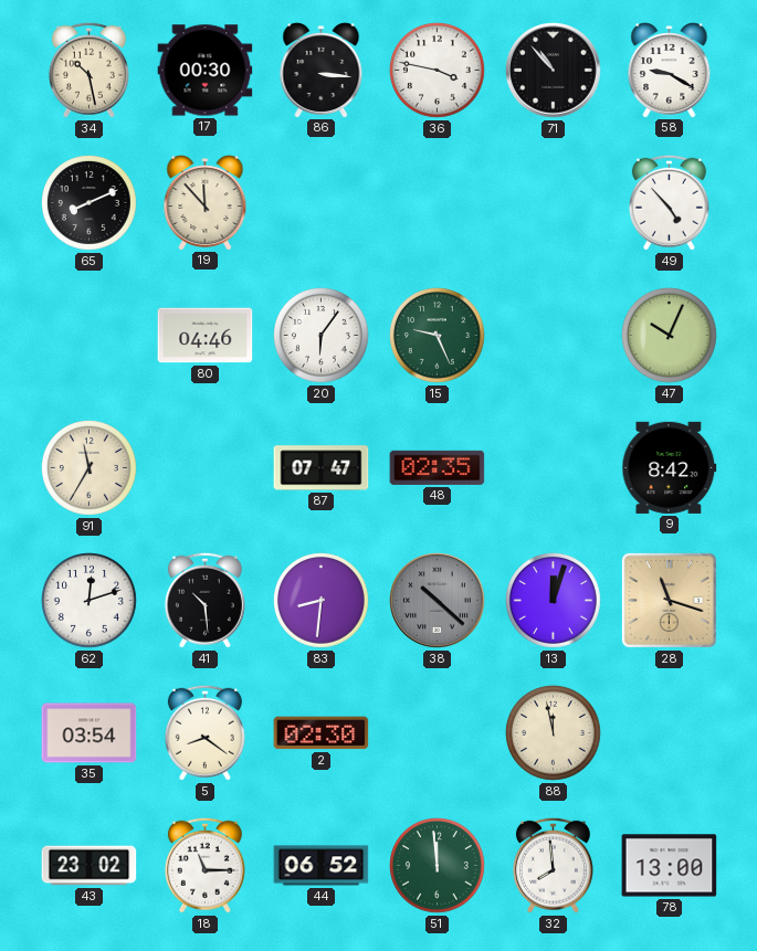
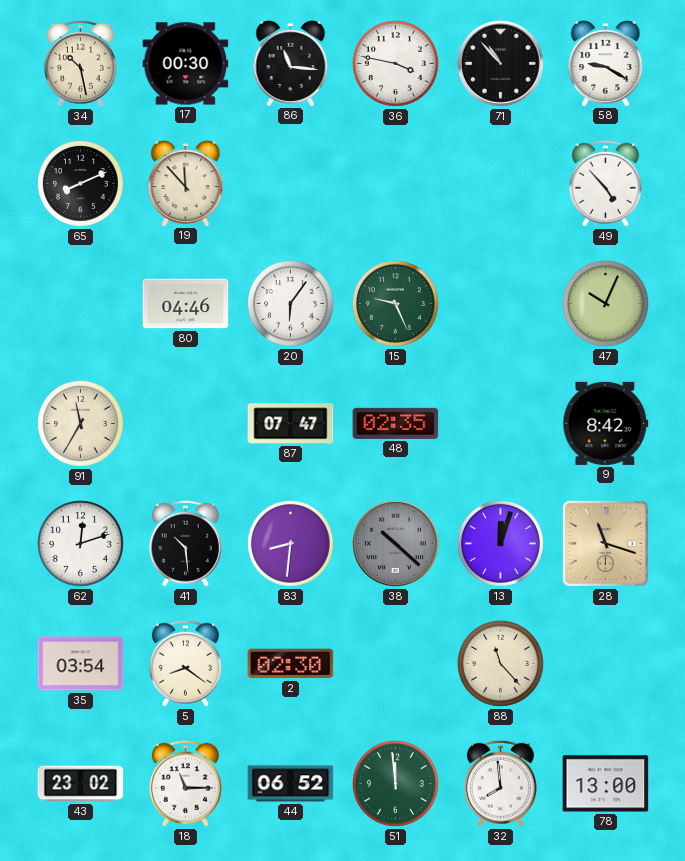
86: 3:16 -> 11:16 (291, 64)
88: 11:58 -> 11:23 (501, 664)
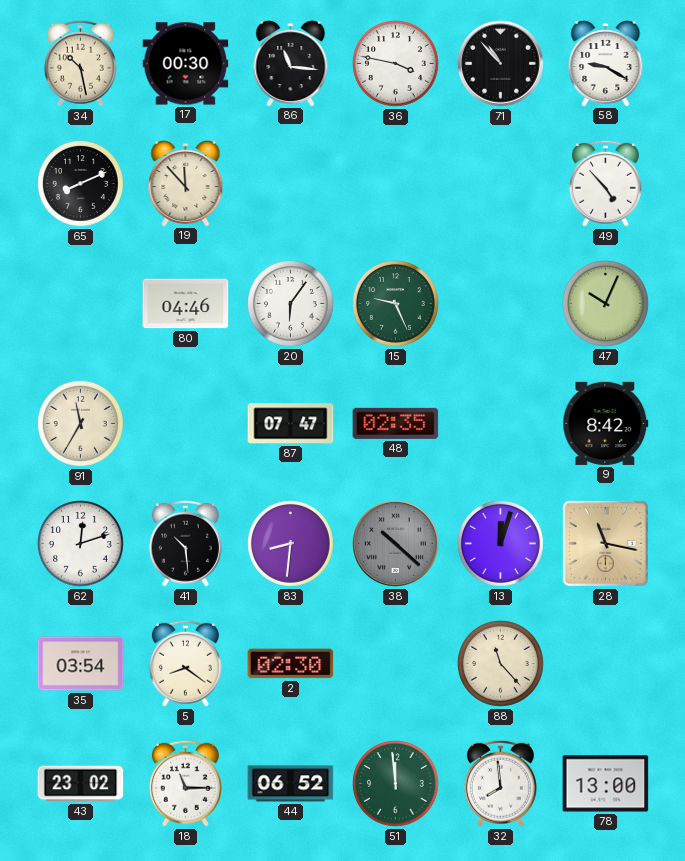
28: 11:18 -> 11:17 (605, 543)
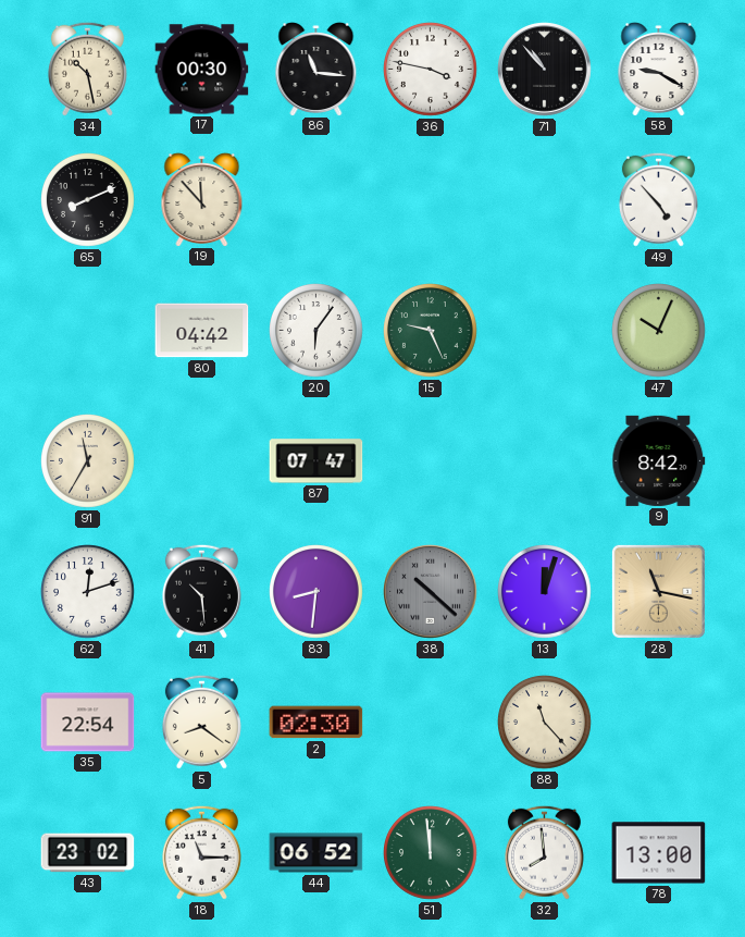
80: 04:46 -> 04:42 (202, 331)
48: 02:35 -> none (396, 423)
35: 03:54 -> 22:54 (88, 723)
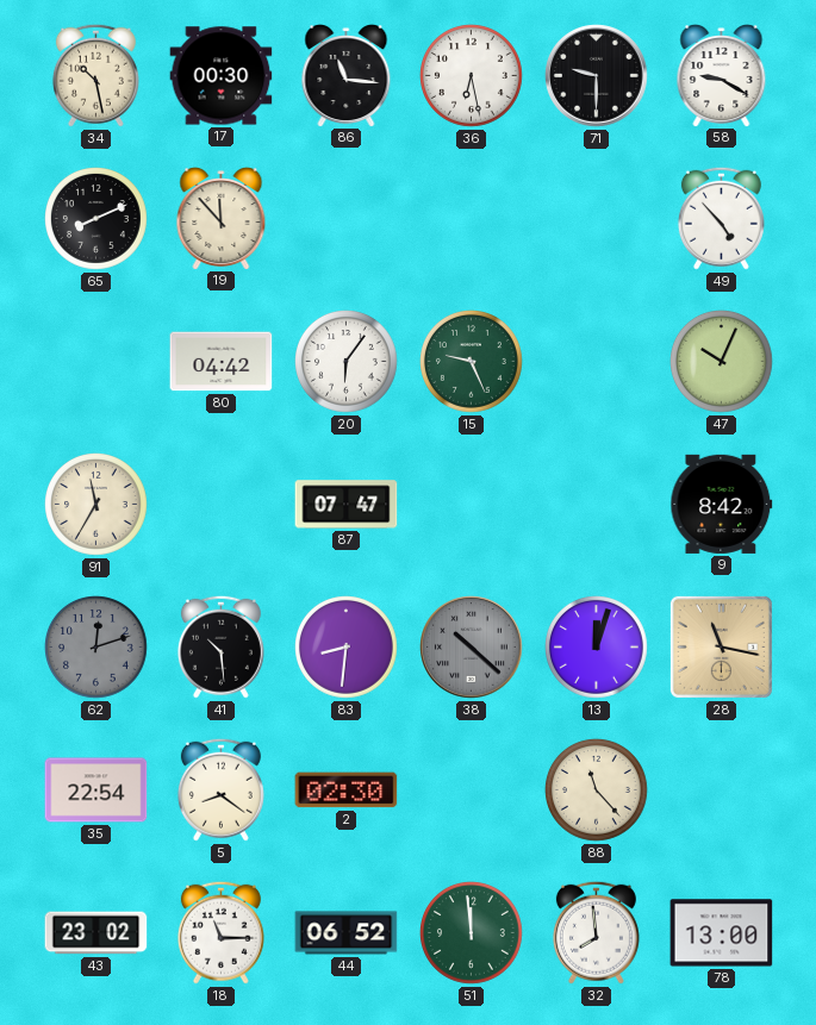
36: 3:47 -> 6:28 (472, 76)
71: 10:53 -> 9:30 (597, 76)
62 dial: white -> grey (96, 648)
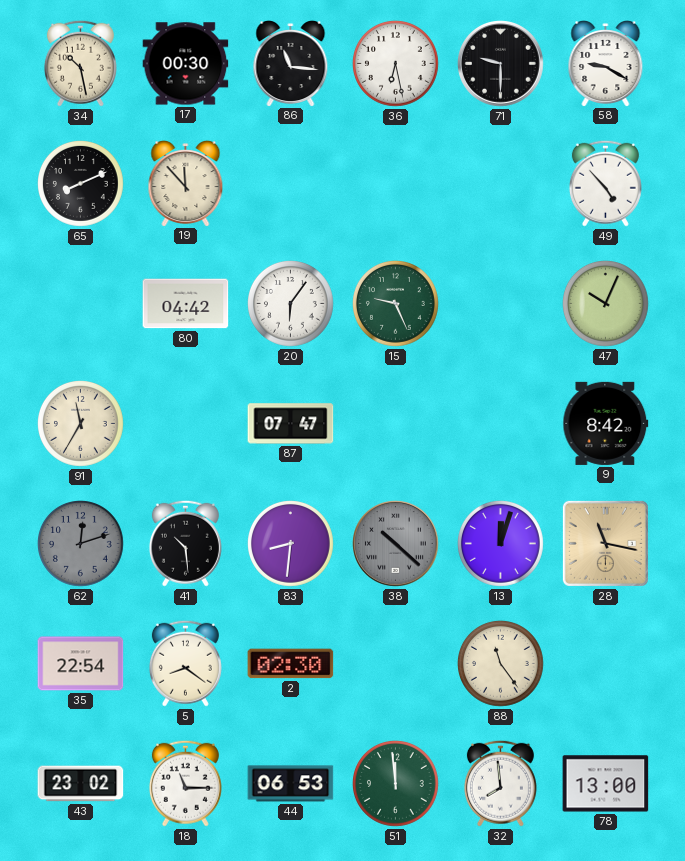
88: 11:23 -> 11:24 (501, 664)
44: 06:52 -> 06:53 (291, 784)
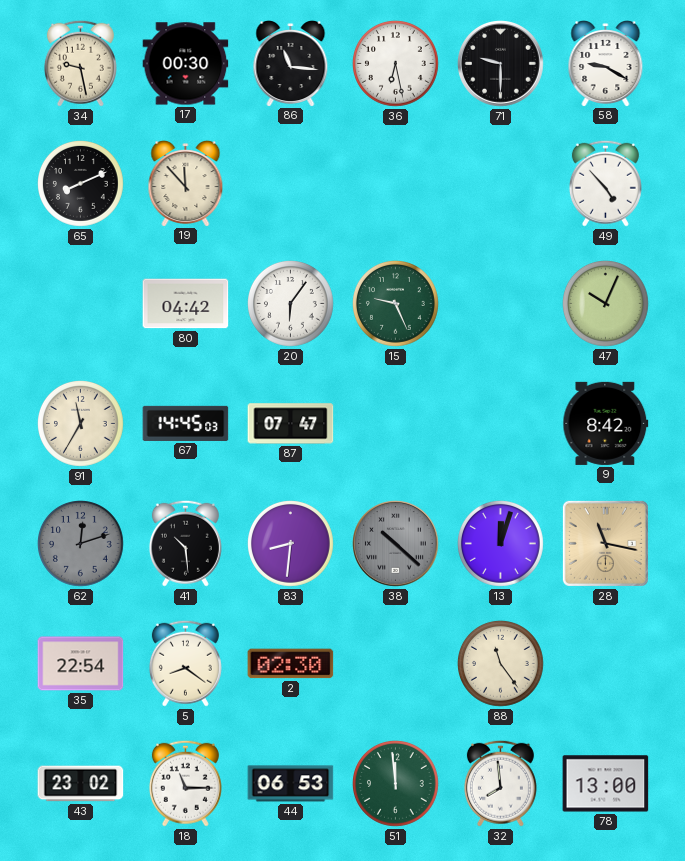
34: 10:28 -> 9:28 (80, 63)
67: none -> 14:45 (186, 423)
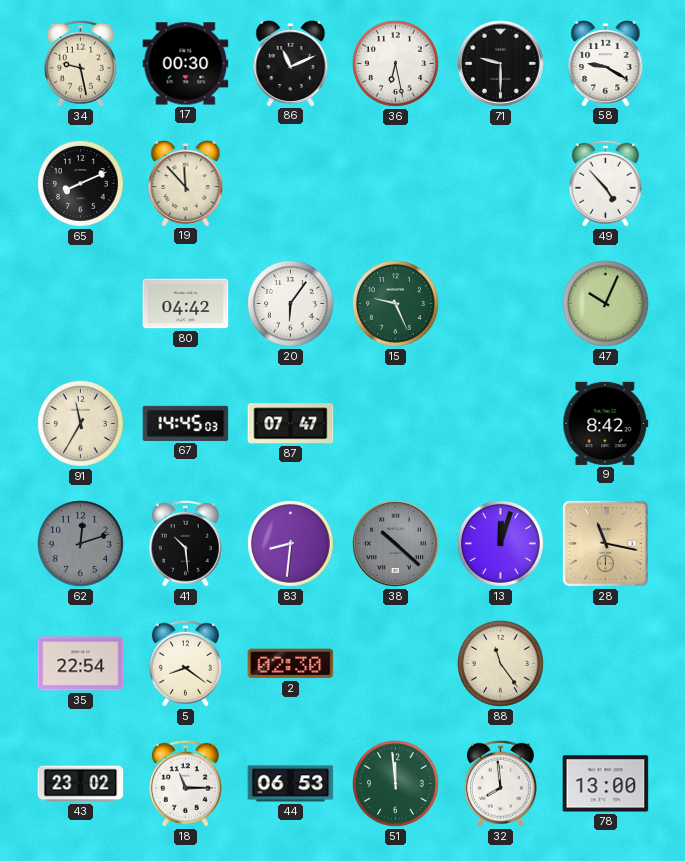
86: 11:16 -> 11:11 (291, 64)
